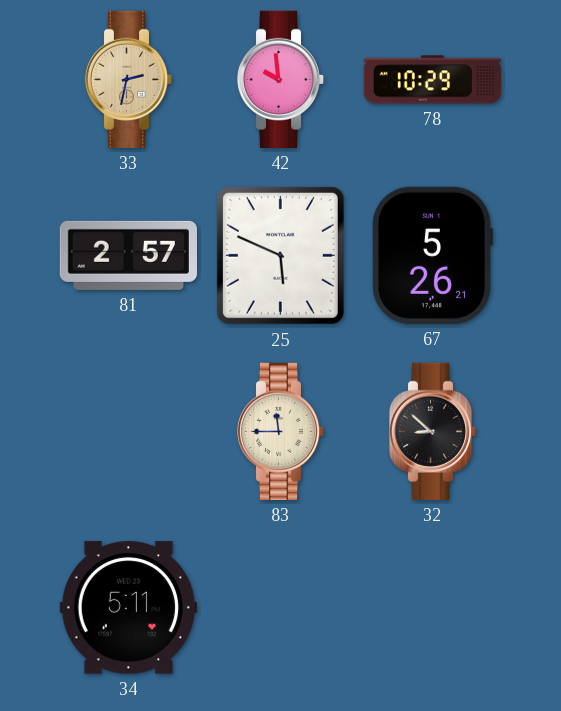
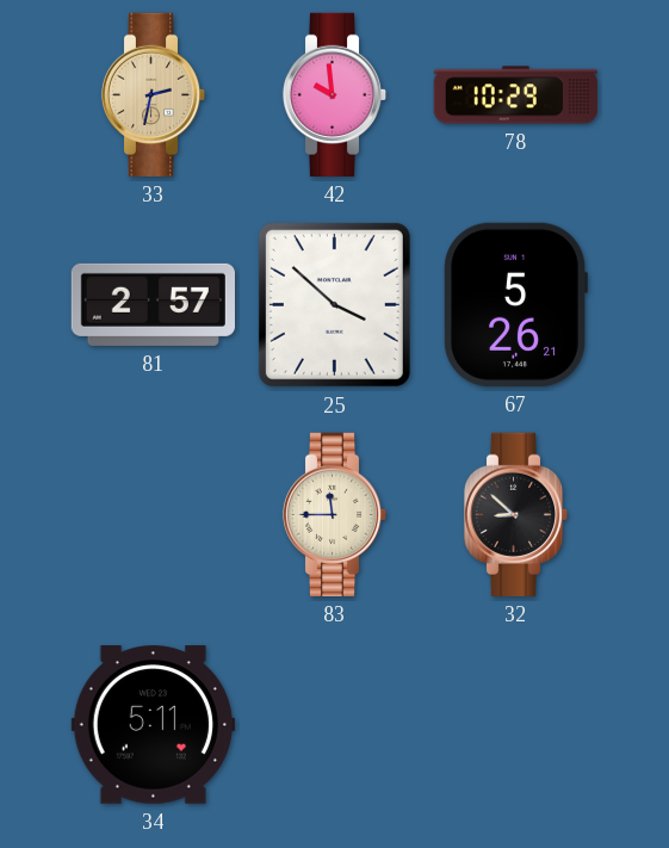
25: 5:49 -> 3:52 (334, 304)
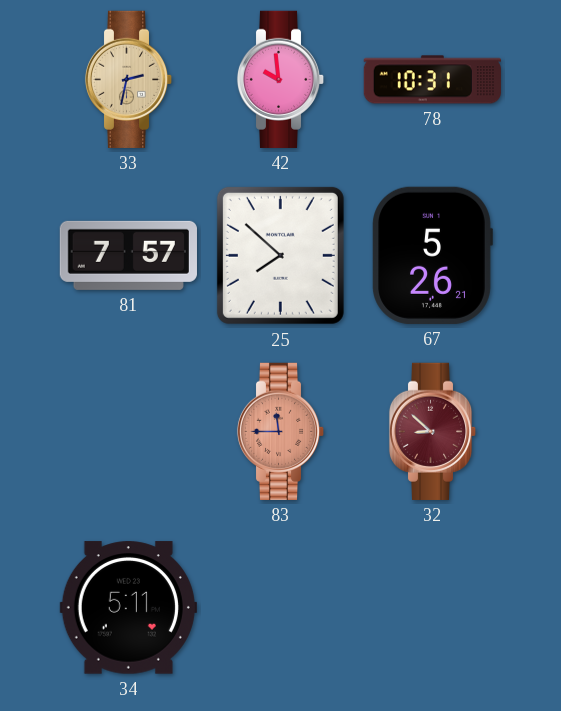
78: 10:29 -> 10:31 (432, 80)
81: 2:57 -> 7:57 (128, 255)
25: 3:52 -> 7:52 (280, 255)
83 dial: cream -> salmon (281, 431)
32 dial: black -> burgundy (433, 431)
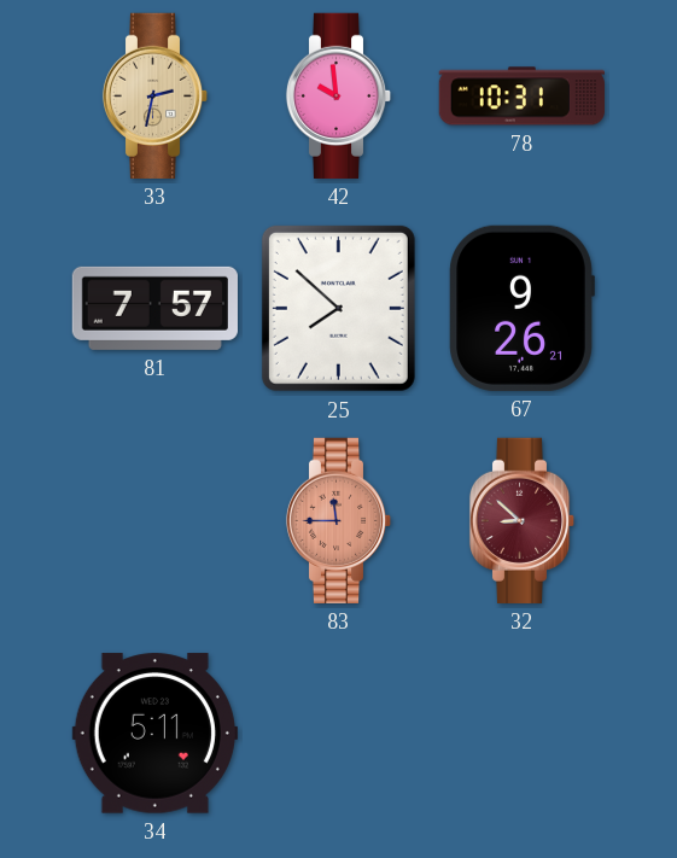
67: 5:26 -> 9:26 (521, 308)
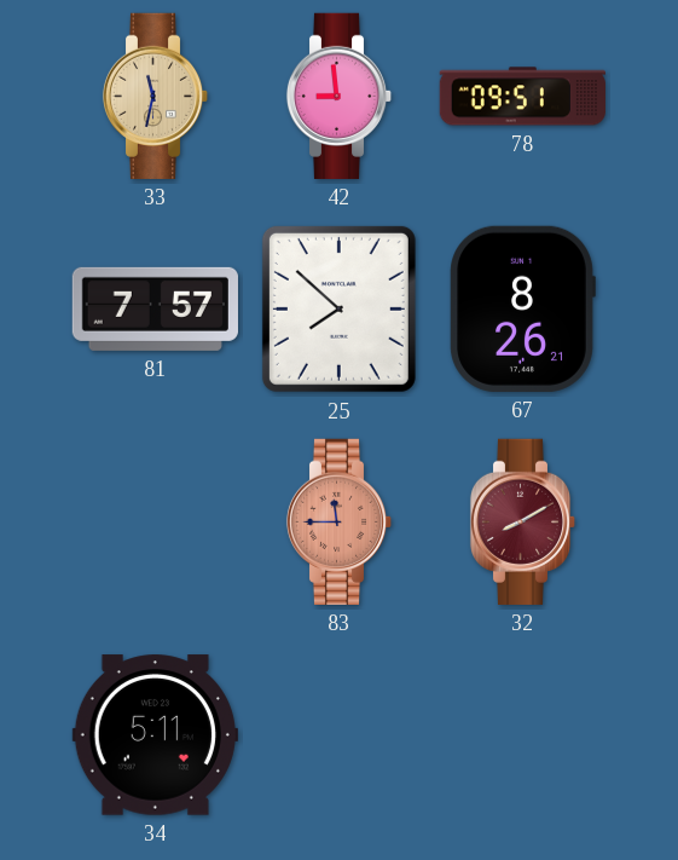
33: 2:32 -> 11:32 (156, 96)
42: 9:59 -> 8:59 (340, 96)
78: 10:31 -> 09:51 (522, 97)
67: 9:26 -> 8:26 (522, 308)
32: 8:52 -> 8:10 (523, 521)
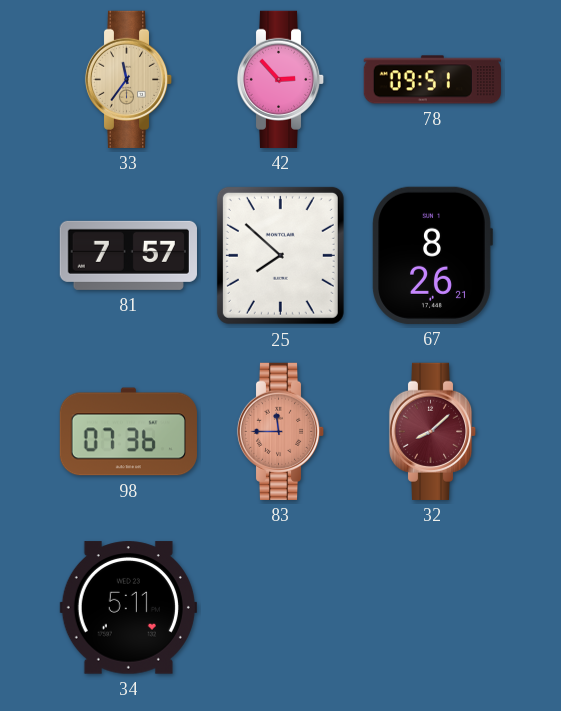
33: 11:32 -> 11:36 (129, 79)
42: 8:59 -> 2:53 (281, 79)
98: none -> 07:36 (128, 432)
32: 8:10 -> 8:08 (433, 431)
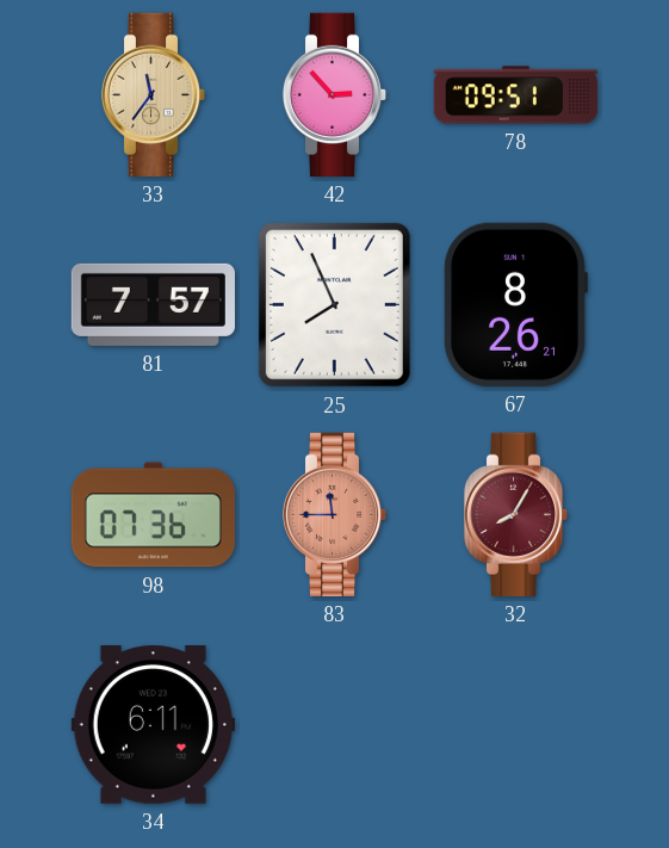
25: 7:52 -> 7:56 (334, 304)
32: 8:08 -> 8:05 (516, 514)
34: 5:11 -> 6:11 (153, 725)
